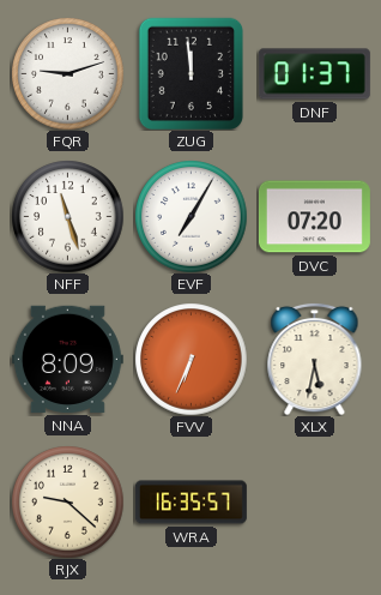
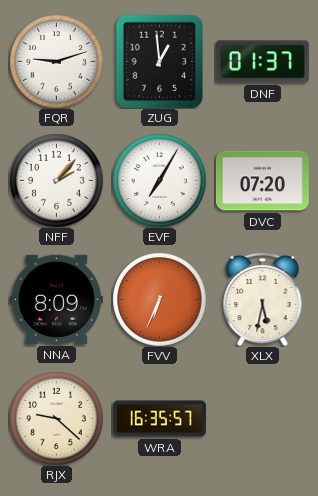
ZUG: 11:59 -> 12:59 (159, 61)
NFF: 11:27 -> 2:07 (56, 180)
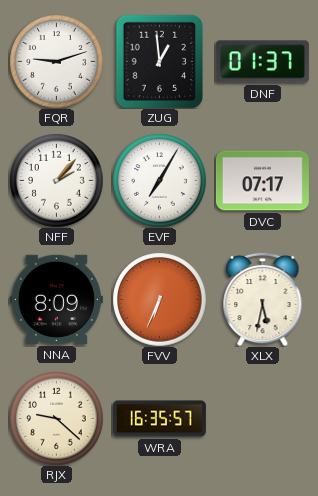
DVC: 07:20 -> 07:17 (262, 181)
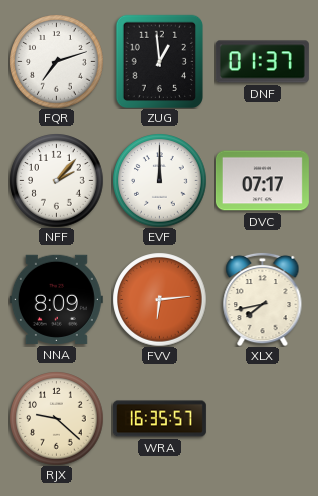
FQR: 9:12 -> 7:12 (56, 61)
EVF: 7:05 -> 12:00 (159, 180)
FVV: 6:34 -> 6:14 (159, 299)
XLX: 5:32 -> 7:43 (263, 299)
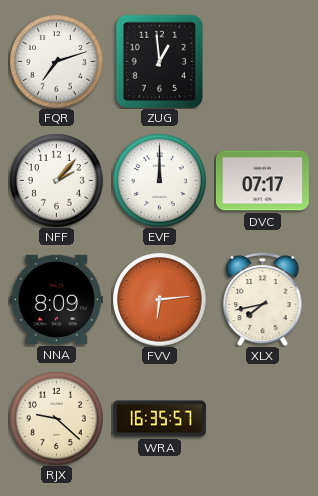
DNF: 01:37 -> none (262, 62)
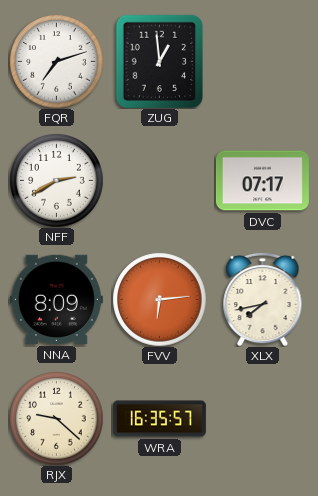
NFF: 2:07 -> 2:40 (56, 180)
EVF: 12:00 -> none (159, 180)
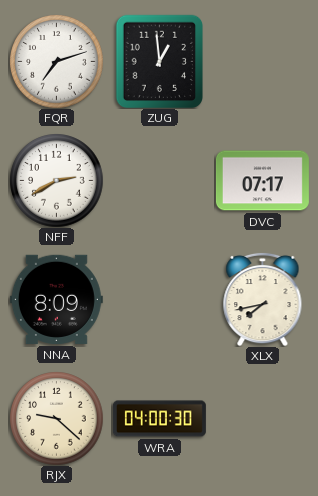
FVV: 6:14 -> none (159, 299)
WRA: 16:35 -> 04:00 (159, 419)
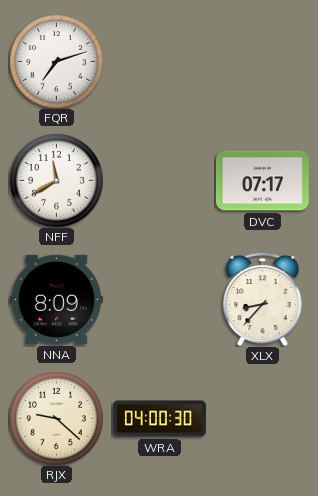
ZUG: 12:59 -> none (159, 61)
NFF: 2:40 -> 11:40 (56, 180)
XLX: 7:43 -> 8:37 (263, 299)
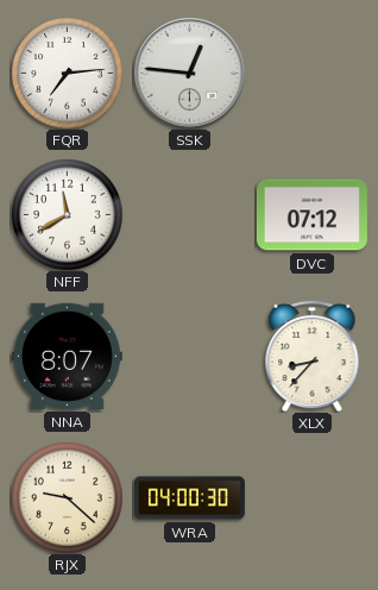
FQR: 7:12 -> 7:14 (67, 73)
SSK: none -> 12:46 (190, 74)
DVC: 07:17 -> 07:12 (311, 215)
NNA: 8:09 -> 8:07 (67, 356)
